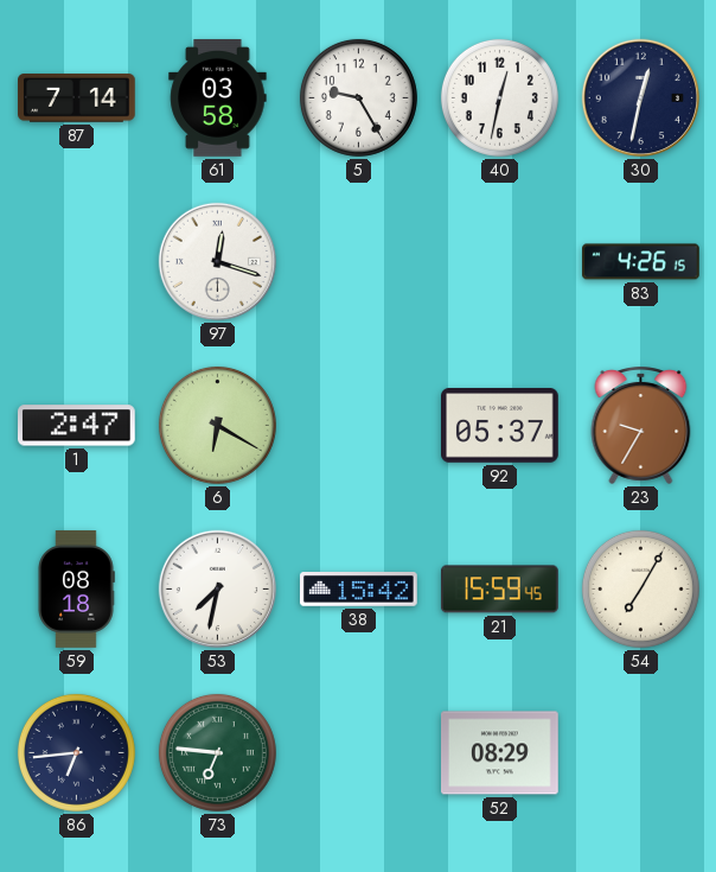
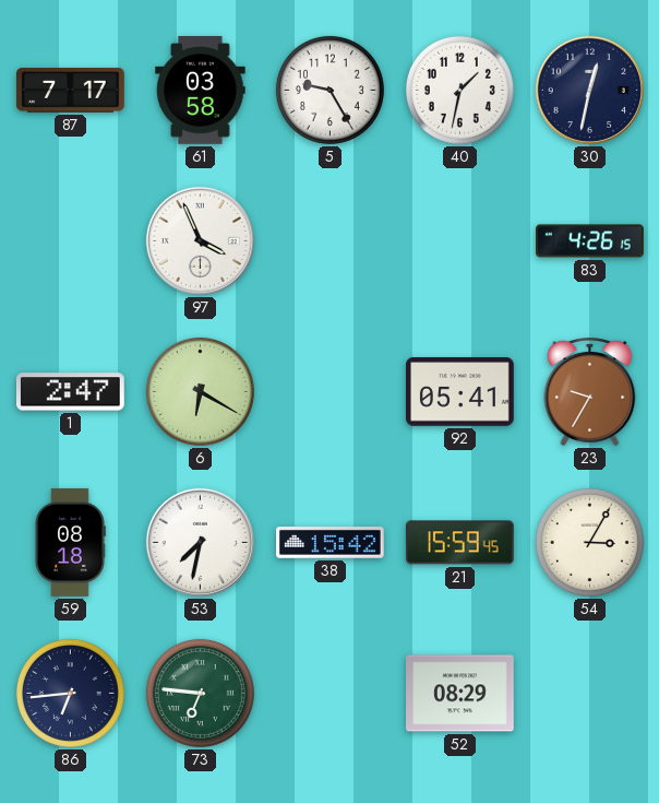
87: 7:14 -> 7:17 (71, 91)
40: 12:32 -> 1:32 (459, 90)
97: 12:18 -> 3:56 (200, 240)
92: 05:37 -> 05:41 (460, 392)
54: 7:05 -> 3:05 (589, 542)
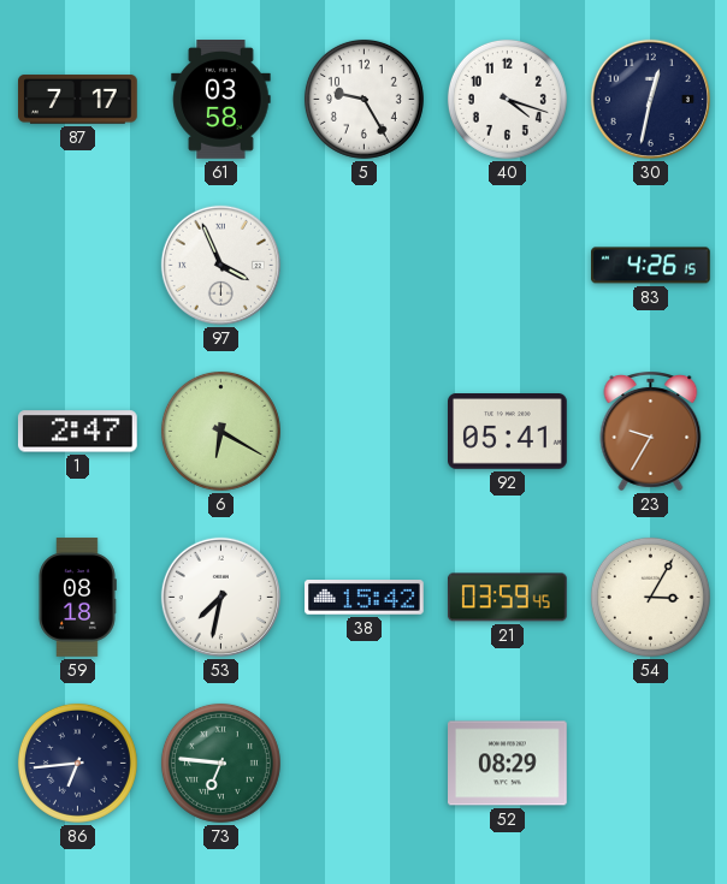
40: 1:32 -> 4:18 (507, 99)
21: 15:59 -> 03:59 (507, 598)
